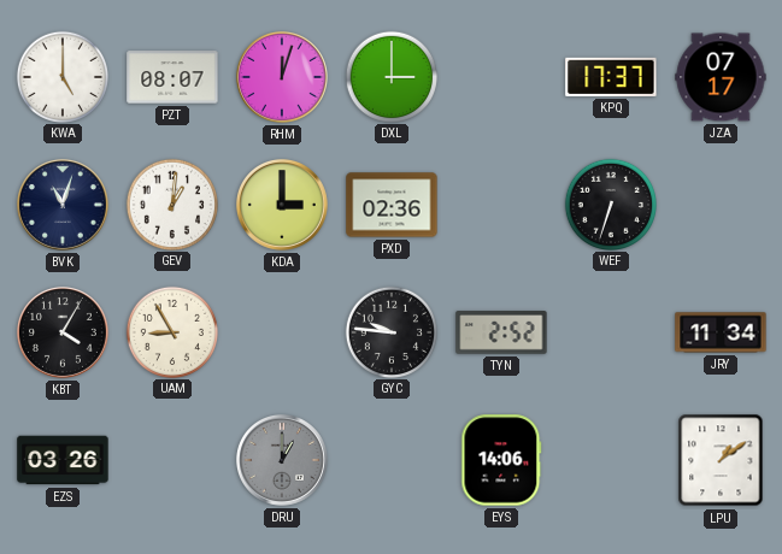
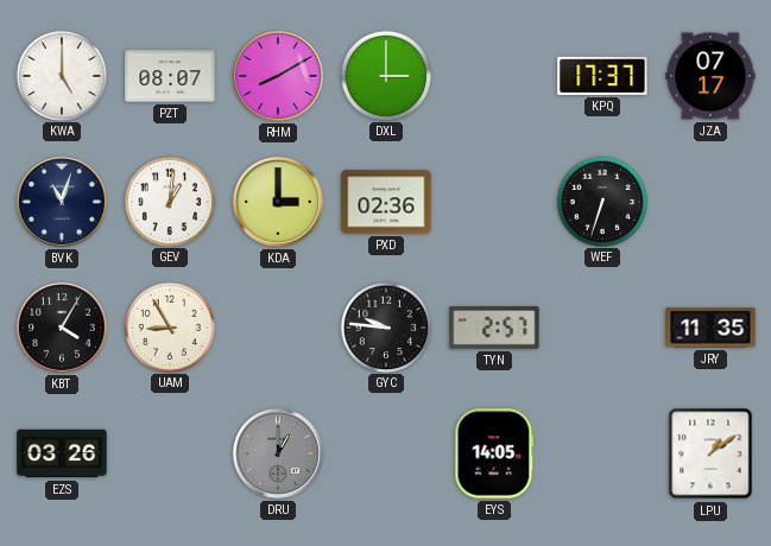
RHM: 12:03 -> 8:10 (278, 76)
TYN: 2:52 -> 2:57 (494, 328)
JRY: 11:34 -> 11:35 (710, 328)
EYS: 14:06 -> 14:05 (494, 453)
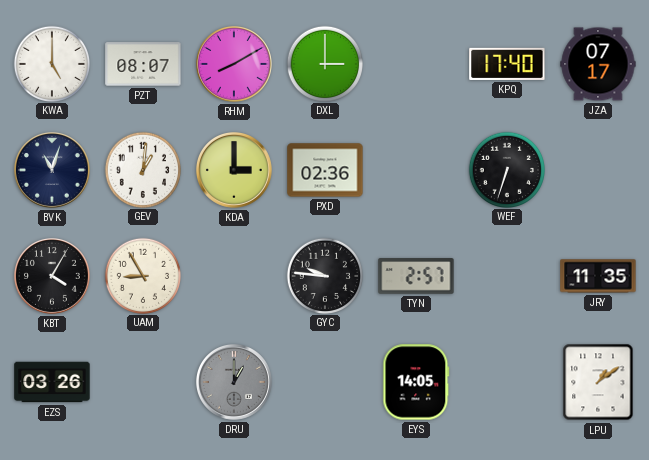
KPQ: 17:37 -> 17:40 (507, 64)
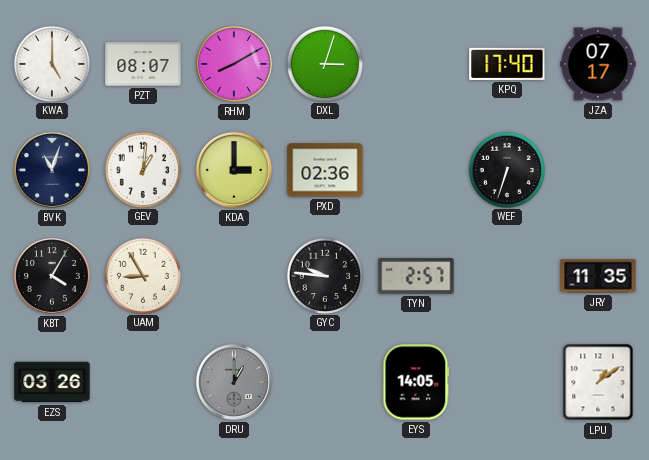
DXL: 3:00 -> 3:03 (324, 63)
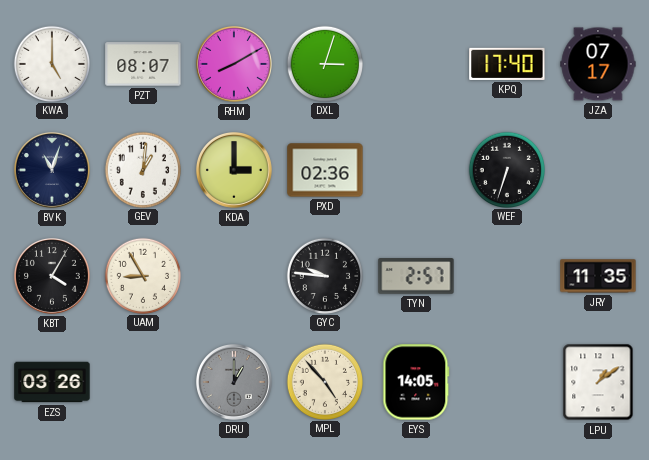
MPL: none -> 4:53 (324, 381)
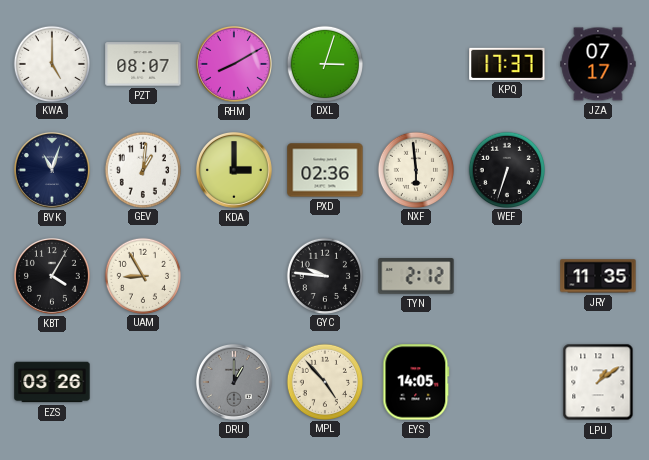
KPQ: 17:40 -> 17:37 (507, 64)
NXF: none -> 5:59 (415, 169)
TYN: 2:57 -> 2:12 (416, 276)
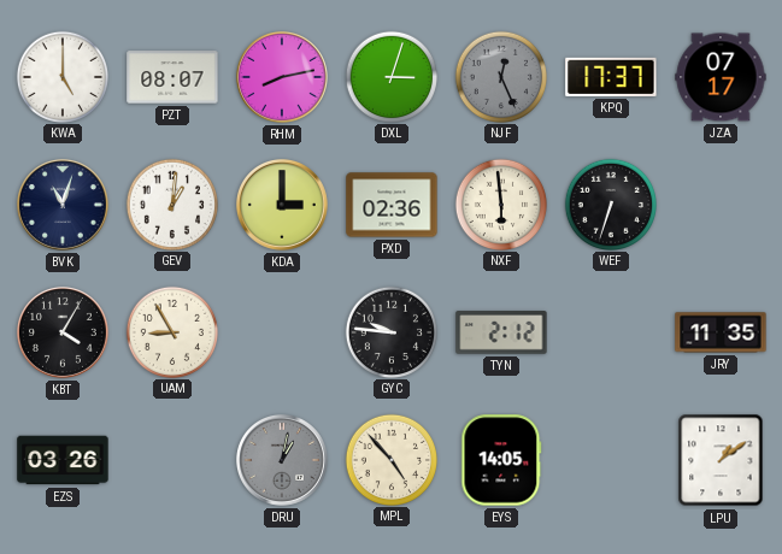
RHM: 8:10 -> 8:13 (282, 77)
NJF: none -> 12:26 (500, 76)
DRU: 1:00 -> 1:02 (282, 460)
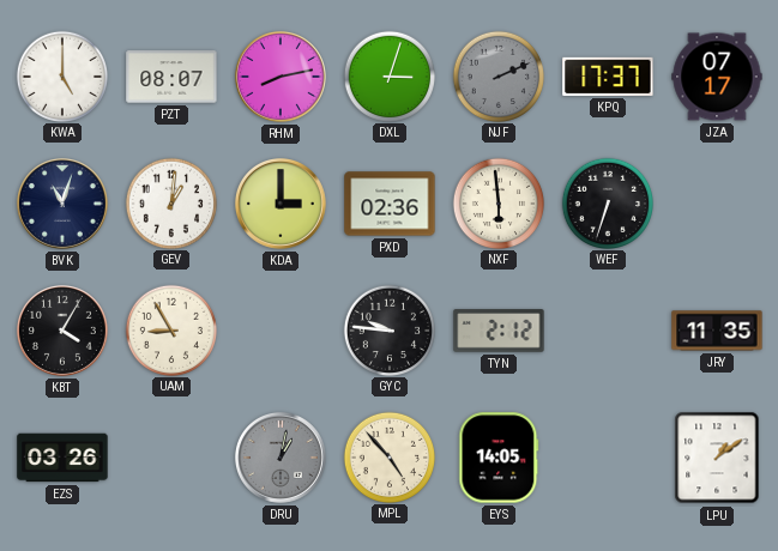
NJF: 12:26 -> 2:11 (497, 75)
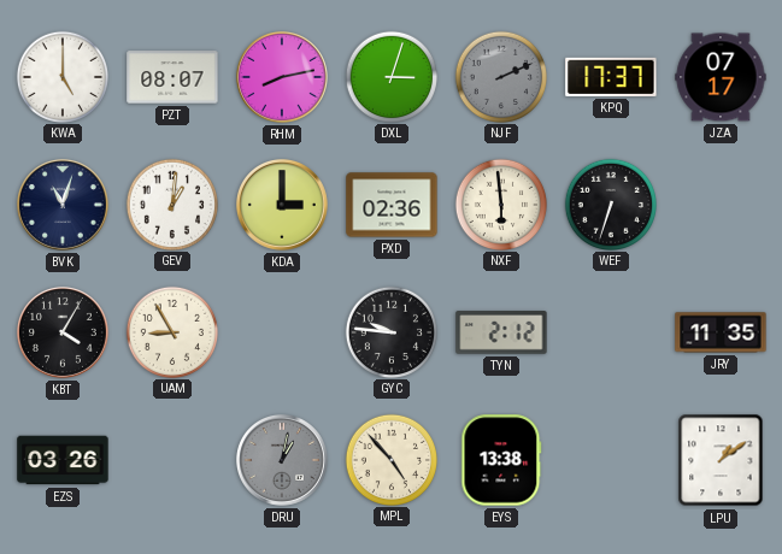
EYS: 14:05 -> 13:38 (501, 460)
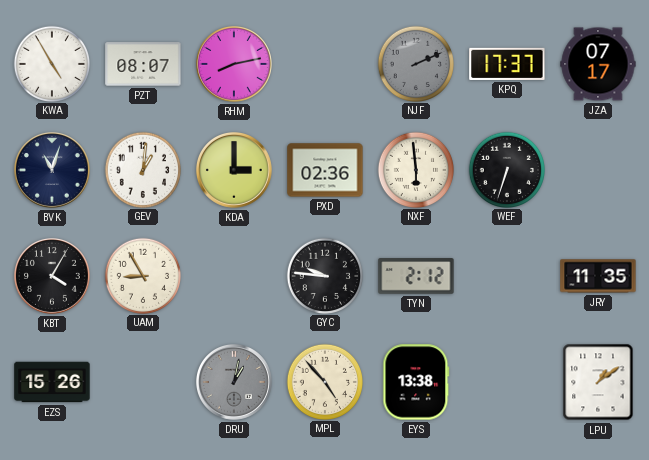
KWA: 5:00 -> 4:55 (51, 63)
DXL: 3:03 -> none (390, 76)
EZS: 03:26 -> 15:26 (52, 382)
